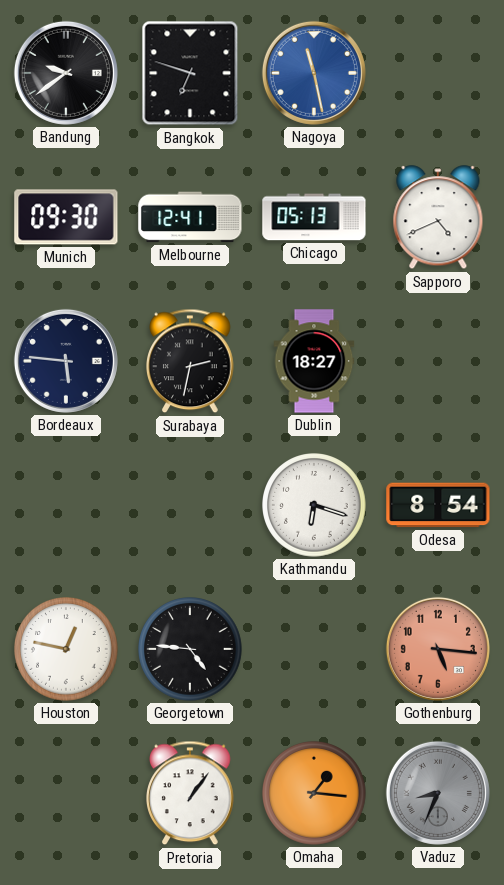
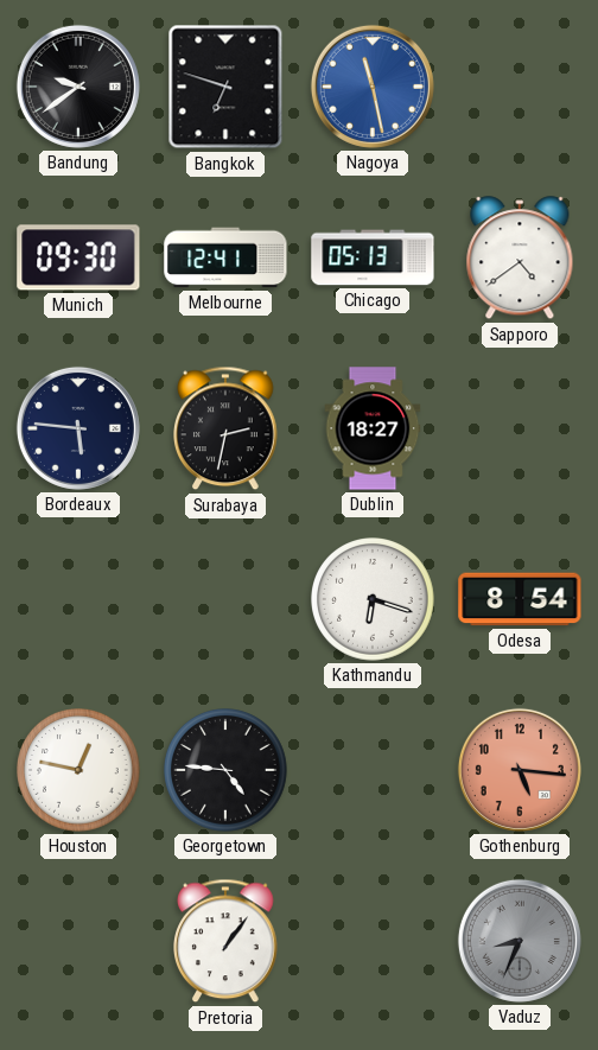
Sapporo: 4:41 -> 4:39 (520, 259)
Omaha: 1:16 -> none (314, 793)
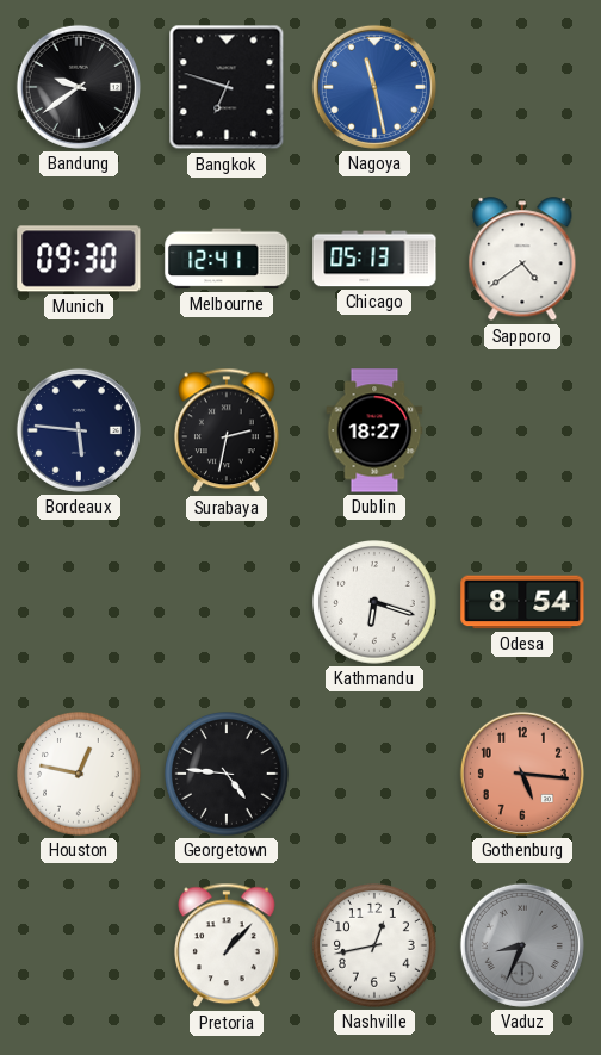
Pretoria: 1:06 -> 1:07 (228, 945)
Nashville: none -> 12:43 (374, 945)
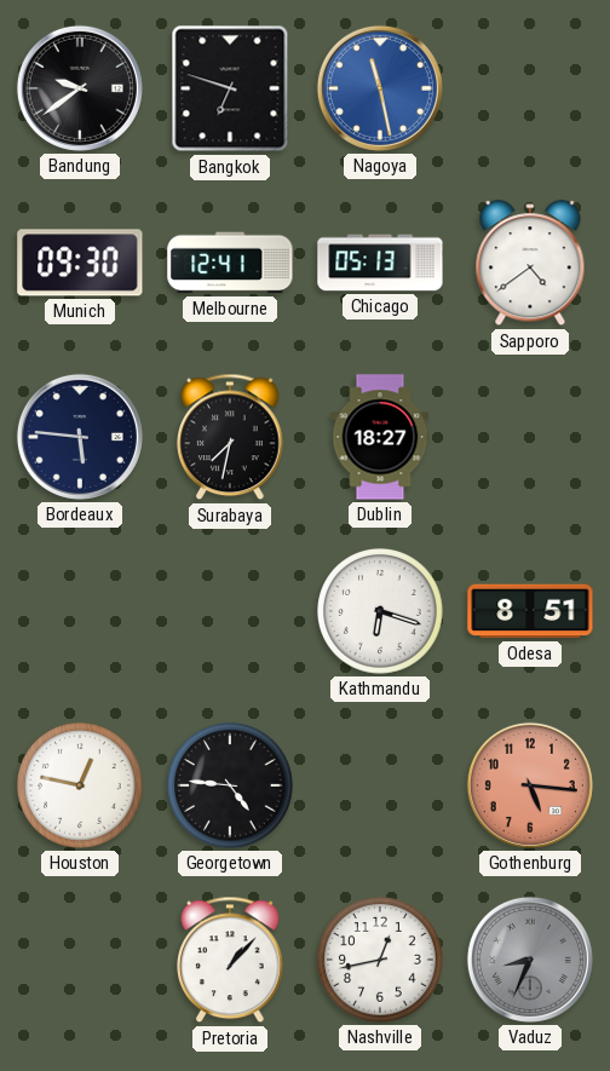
Surabaya: 2:32 -> 7:32 (231, 437)
Odesa: 8:54 -> 8:51 (530, 611)
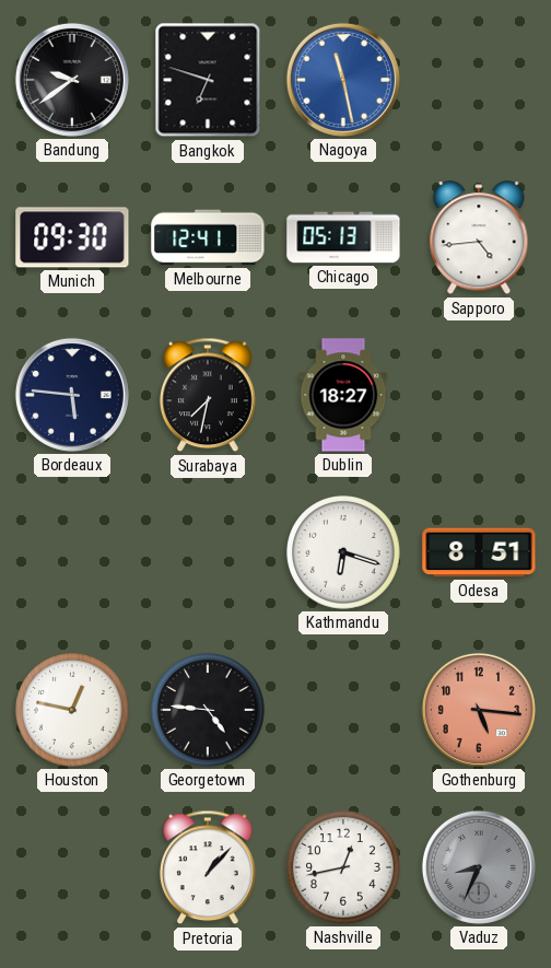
Sapporo: 4:39 -> 4:44 (479, 238)
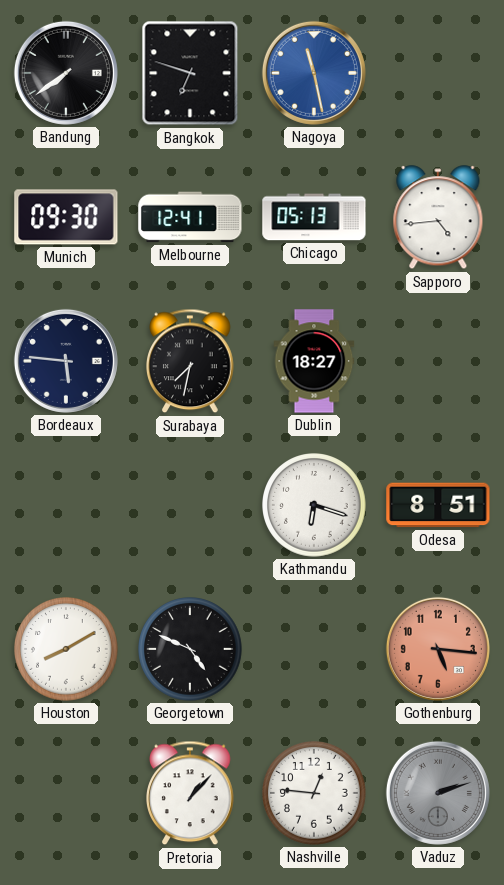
Bandung: 9:39 -> 7:39 (66, 73)
Houston: 12:47 -> 8:10 (66, 649)
Georgetown: 4:46 -> 4:49 (190, 649)
Nashville: 12:43 -> 12:46 (314, 793)
Vaduz: 8:34 -> 2:12 (438, 793)
